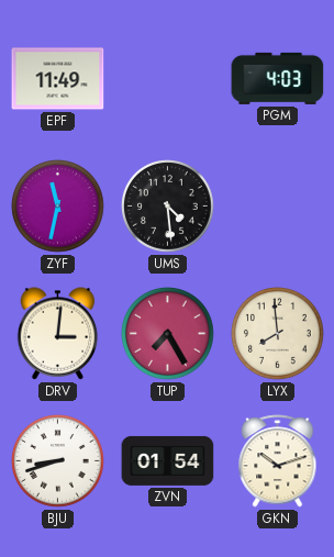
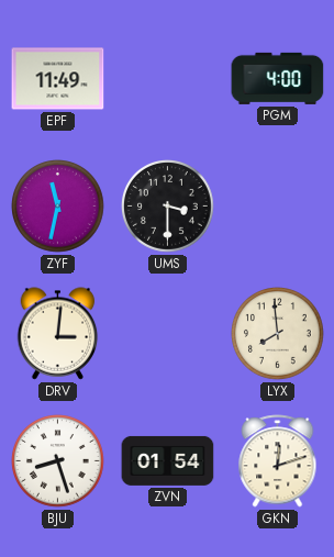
PGM: 4:03 -> 4:00 (278, 78)
UMS: 4:29 -> 3:30 (168, 207)
TUP: 7:25 -> none (168, 334)
BJU: 8:42 -> 8:27 (58, 461)
GKN: 10:12 -> 12:12 (278, 461)
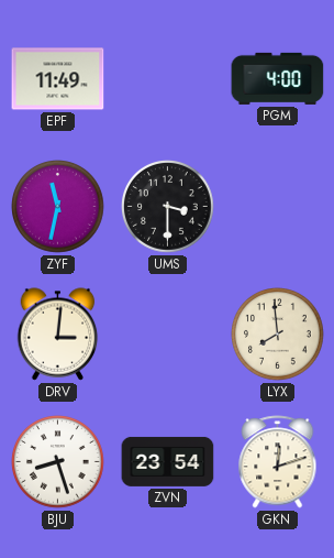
ZVN: 01:54 -> 23:54 (168, 461)
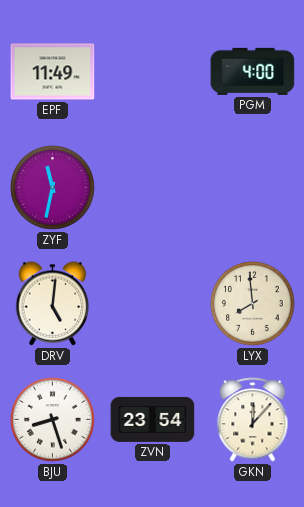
UMS: 3:30 -> none (168, 207)
DRV: 3:01 -> 5:01 (53, 304)
GKN: 12:12 -> 12:07 (253, 420)
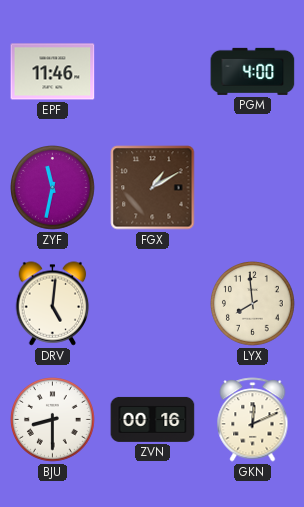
EPF: 11:49 -> 11:46 (53, 72)
FGX: none -> 1:10 (153, 188)
BJU: 8:27 -> 8:30 (53, 420)
ZVN: 23:54 -> 00:16 (153, 419)
GKN: 12:07 -> 12:11 (253, 420)
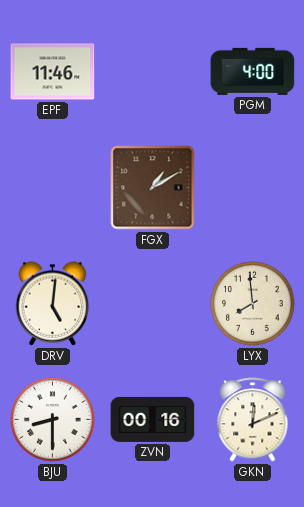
ZYF: 11:32 -> none (53, 188)
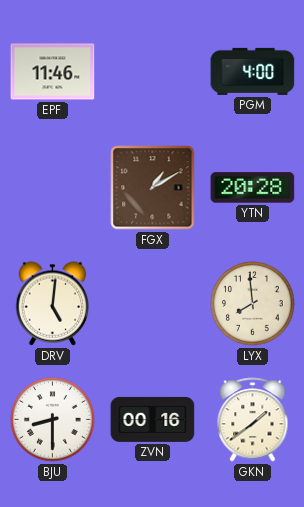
YTN: none -> 20:28 (253, 188)
GKN: 12:11 -> 1:39 (253, 420)
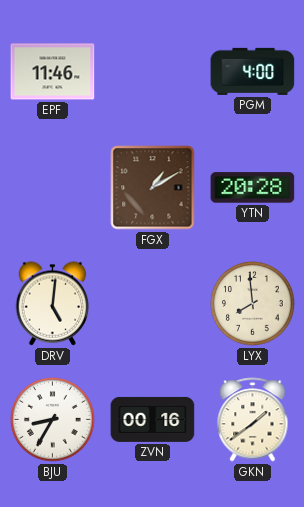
BJU: 8:30 -> 8:35 (53, 420)
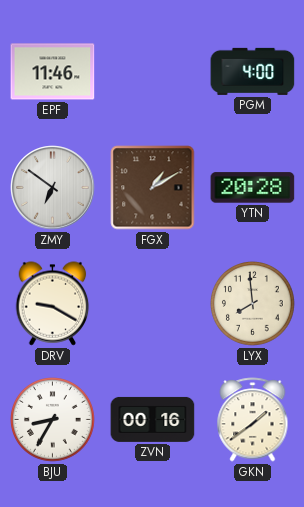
ZMY: none -> 6:51 (53, 188)
DRV: 5:01 -> 9:20 (53, 304)
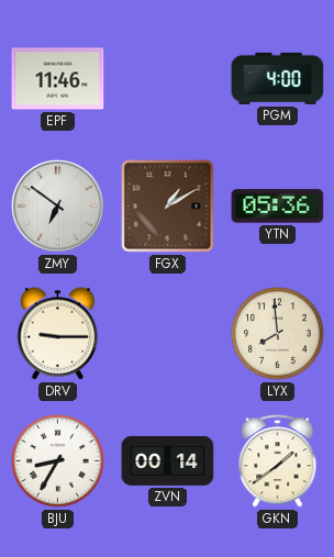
YTN: 20:28 -> 05:36 (278, 207)
DRV: 9:20 -> 9:15 (58, 334)
ZVN: 00:16 -> 00:14 (168, 460)
